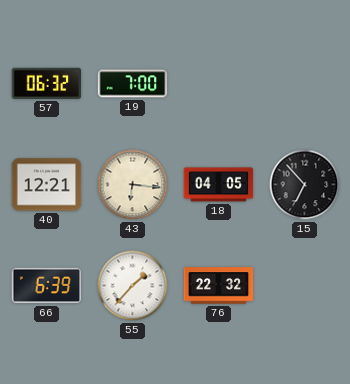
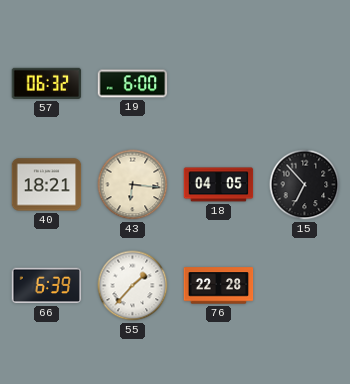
19: 7:00 -> 6:00 (133, 84)
40: 12:21 -> 18:21 (47, 185)
76: 22:32 -> 22:28 (219, 286)
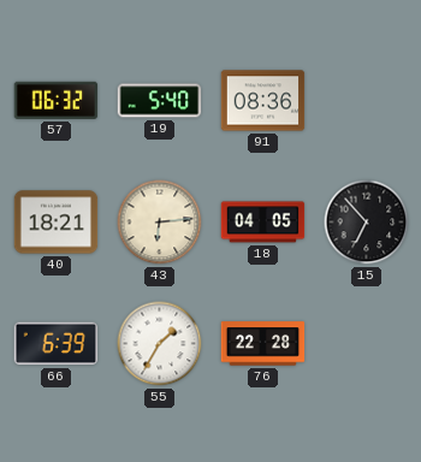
19: 6:00 -> 5:40 (160, 101)
91: none -> 08:36 (263, 101)
43: 6:16 -> 6:14 (160, 223)
55: 1:37 -> 1:35 (160, 344)
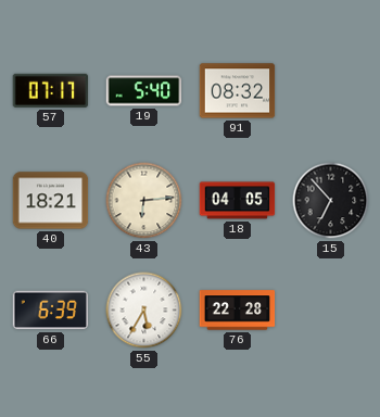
57: 06:32 -> 07:17 (51, 90)
91: 08:36 -> 08:32 (238, 91)
55: 1:35 -> 5:35 (144, 311)
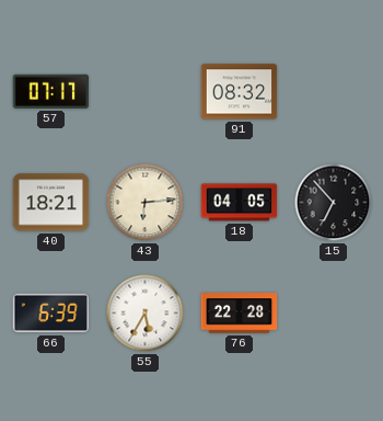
19: 5:40 -> none (144, 91)
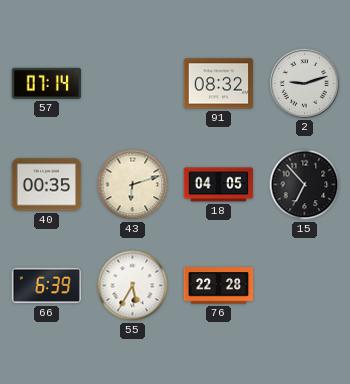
57: 07:17 -> 07:14 (47, 83)
2: none -> 9:12 (304, 83)
40: 18:21 -> 00:35 (47, 185)
43: 6:14 -> 6:12 (133, 185)
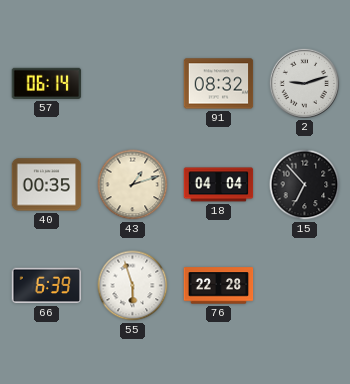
57: 07:14 -> 06:14 (47, 83)
43: 6:12 -> 1:12 (133, 185)
18: 04:05 -> 04:04 (219, 185)
55: 5:35 -> 5:57 (133, 286)
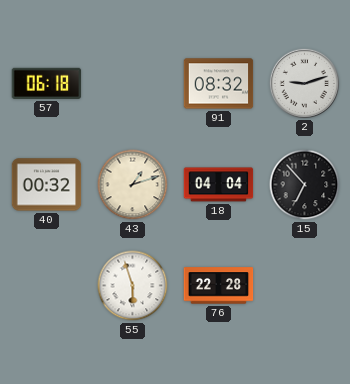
57: 06:14 -> 06:18 (47, 83)
40: 00:35 -> 00:32 (47, 185)
66: 6:39 -> none (47, 286)
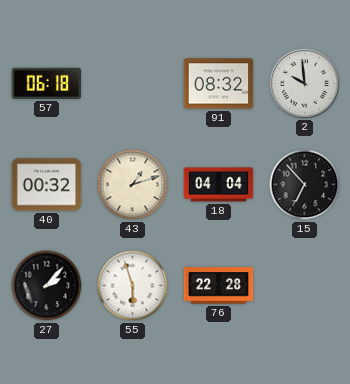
2: 9:12 -> 9:59 (304, 83)
27: none -> 2:07 (47, 286)
